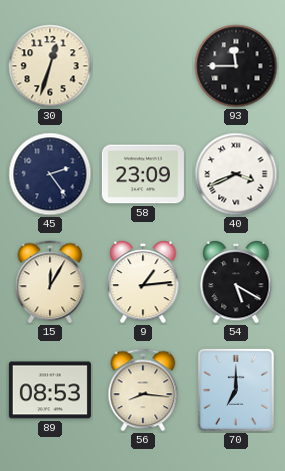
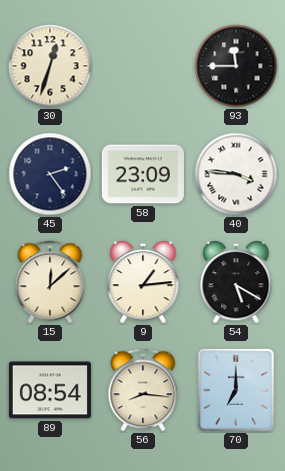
40: 3:41 -> 3:46 (236, 174)
15: 12:05 -> 12:08 (50, 282)
89: 08:53 -> 08:54 (50, 390)
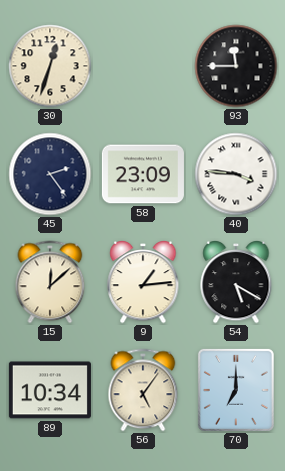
89: 08:54 -> 10:34 (50, 390)
56: 8:16 -> 5:06 (143, 390)
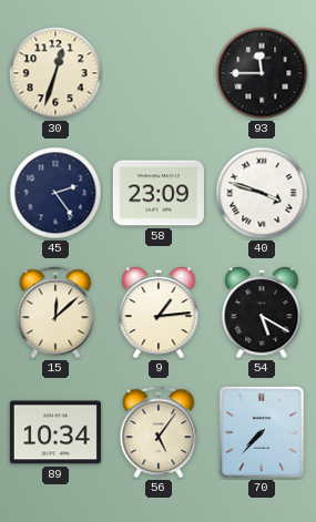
40: 3:46 -> 3:48 (262, 193)
70: 7:00 -> 7:37 (262, 432)
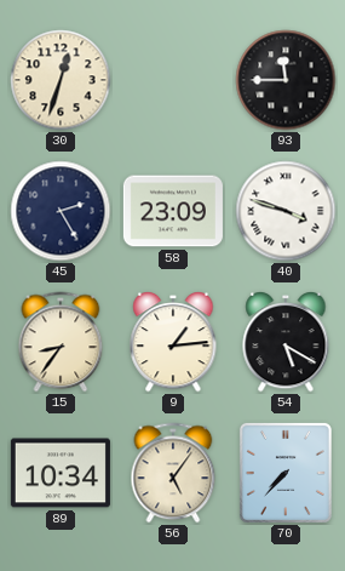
45: 2:24 -> 2:25 (61, 211)
15: 12:08 -> 8:36 (61, 342)
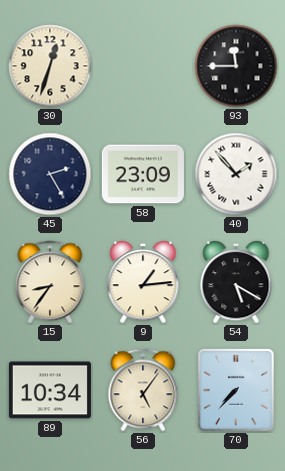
40: 3:48 -> 1:53 (236, 174)
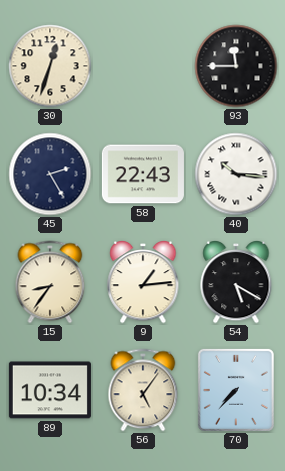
58: 23:09 -> 22:43 (143, 174)
40: 1:53 -> 10:16 (236, 174)
